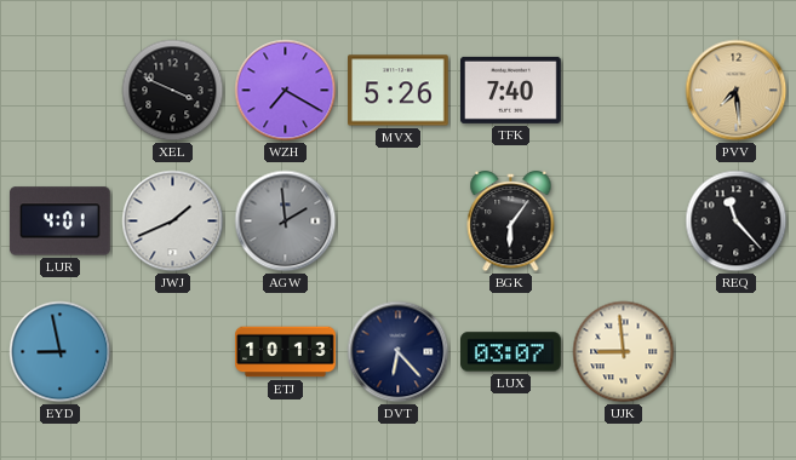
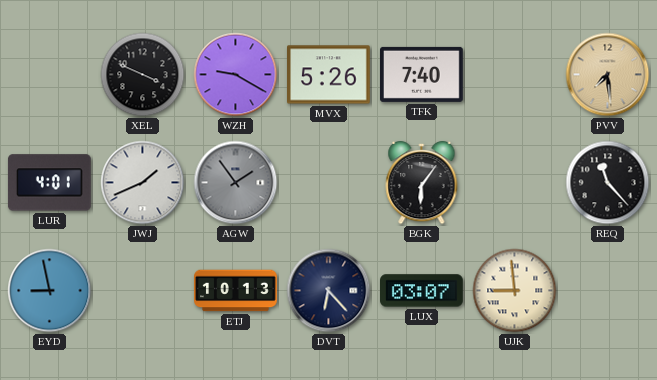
WZH: 7:20 -> 9:20 (236, 75)
AGW: 1:59 -> 1:54 (236, 183)
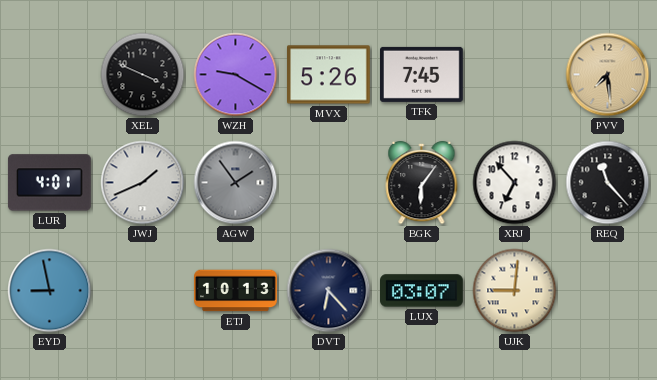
TFK: 7:40 -> 7:45 (422, 74)
XRJ: none -> 6:53 (515, 183)
UJK: 8:59 -> 9:01 (515, 291)
